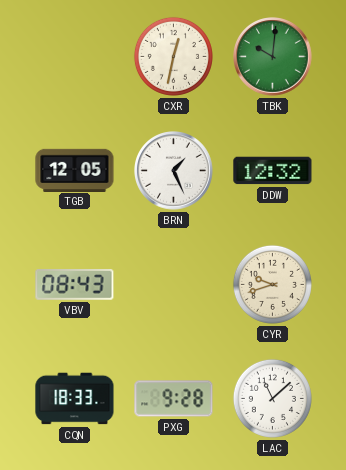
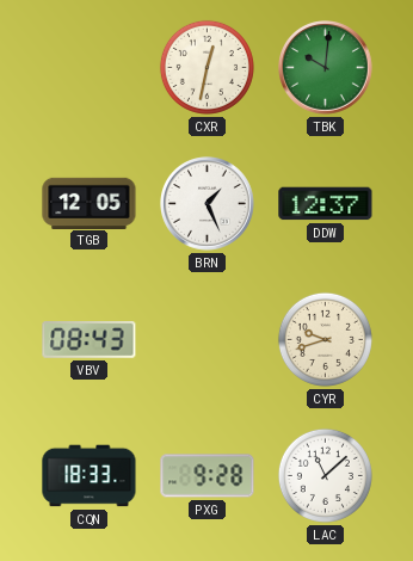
DDW: 12:32 -> 12:37 (326, 204)
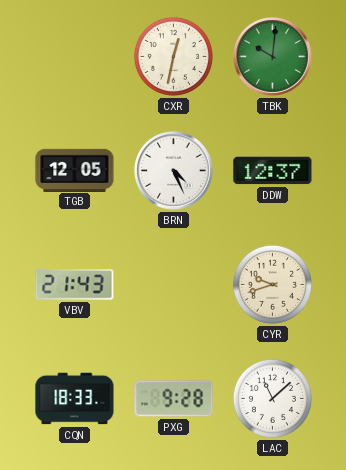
BRN: 1:26 -> 4:26 (174, 171)
VBV: 08:43 -> 21:43 (75, 285)
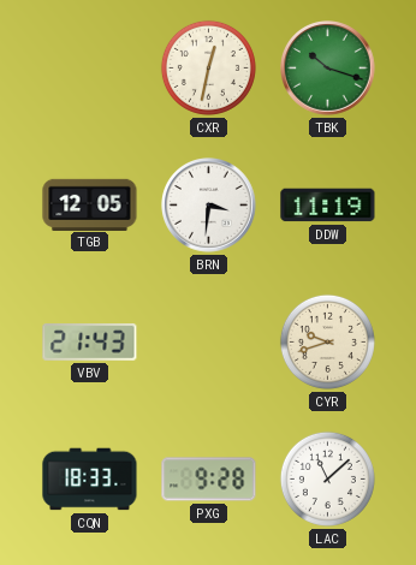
TBK: 10:01 -> 10:18 (328, 69)
BRN: 4:26 -> 3:31 (209, 206)
DDW: 12:37 -> 11:19 (328, 206)
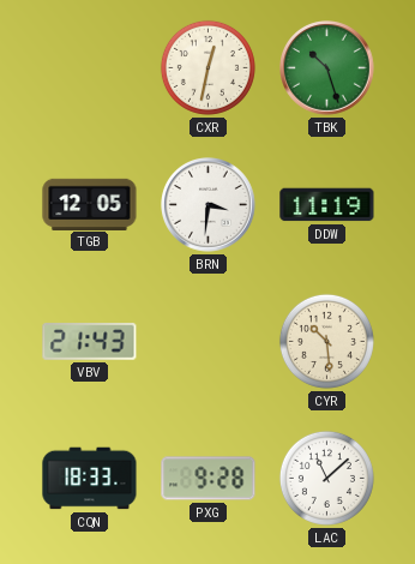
TBK: 10:18 -> 10:27 (327, 68)
CYR: 9:42 -> 10:29 (326, 341)
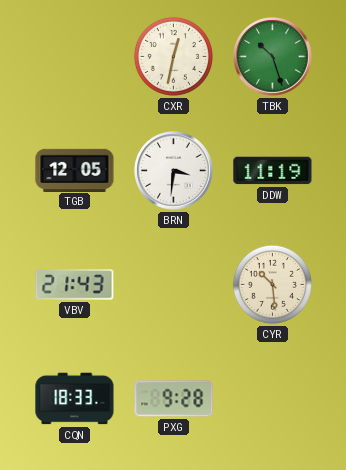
LAC: 11:08 -> none (326, 478)
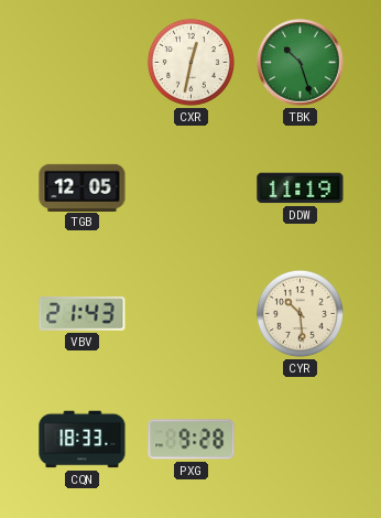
BRN: 3:31 -> none (174, 171)
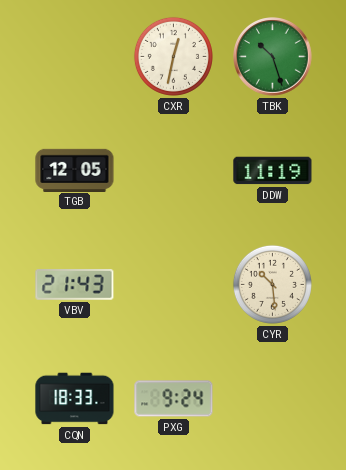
PXG: 9:28 -> 9:24 (174, 399)
